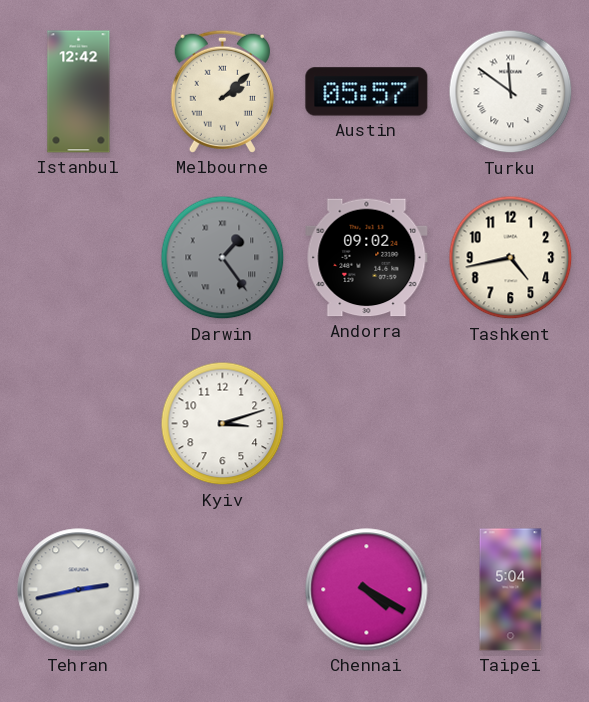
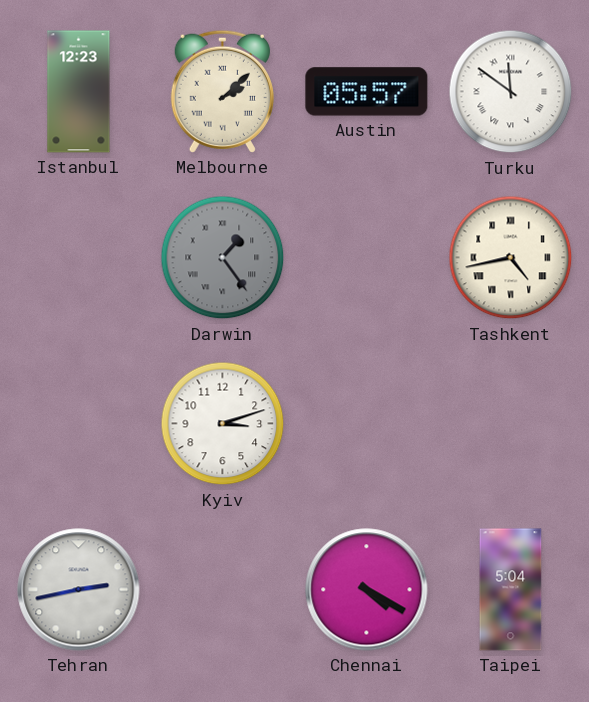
Istanbul: 12:42 -> 12:23 (79, 92)
Andorra: 09:02 -> none (367, 258)
Tashkent numerals: Arabic -> Roman (511, 258)
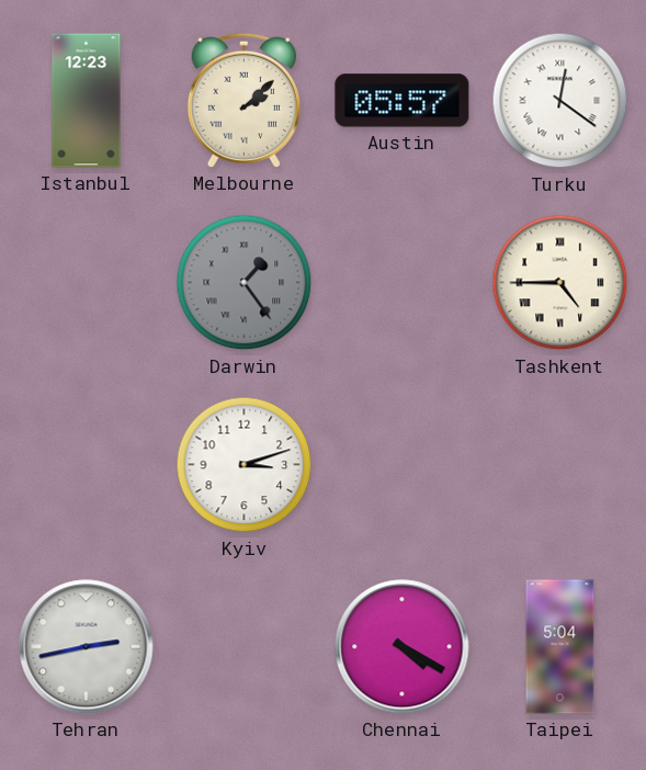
Turku: 11:51 -> 12:21 (560, 101)
Tashkent: 4:43 -> 4:45 (560, 283)
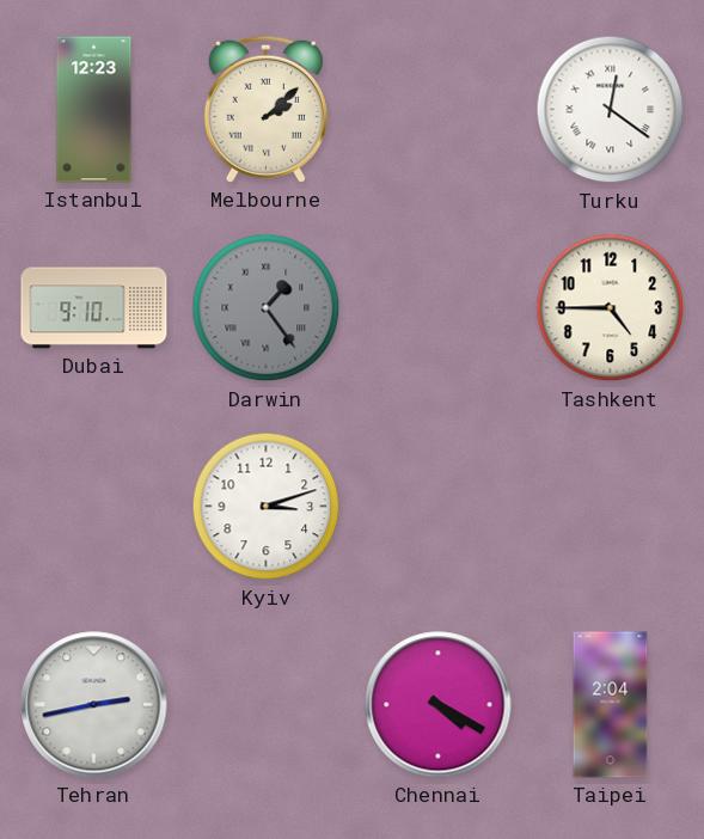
Austin: 05:57 -> none (403, 101)
Dubai: none -> 9:10 (94, 308)
Tashkent numerals: Roman -> Arabic (611, 308)
Taipei: 5:04 -> 2:04 (611, 705)
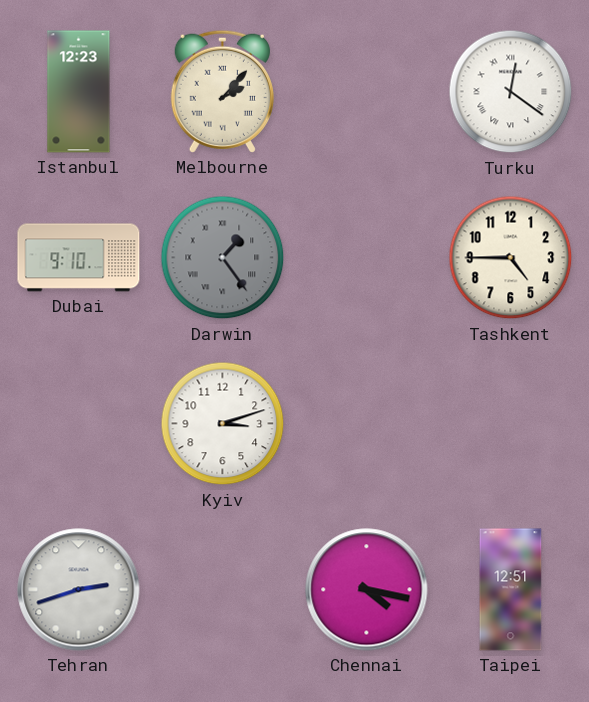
Melbourne: 2:08 -> 2:07 (222, 91)
Tehran: 2:43 -> 2:42 (79, 590)
Chennai: 4:20 -> 4:17 (367, 590)
Taipei: 2:04 -> 12:51 (511, 590)
